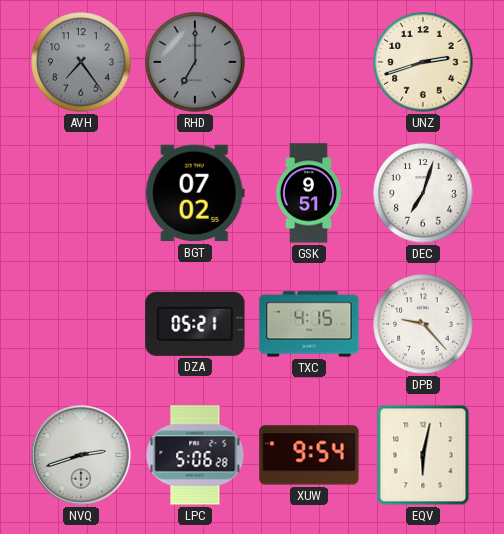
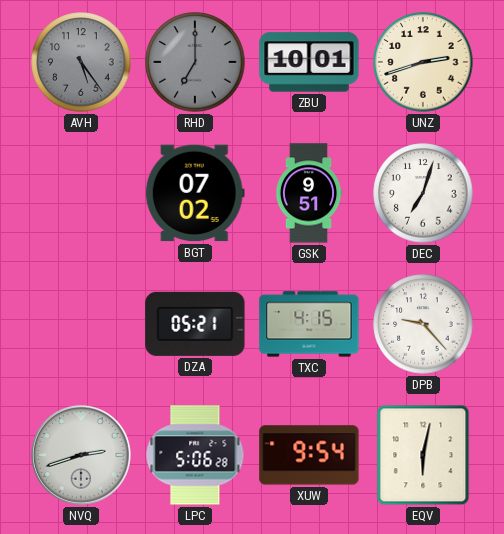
AVH: 7:24 -> 5:24 (81, 62)
ZBU: none -> 10:01 (309, 62)
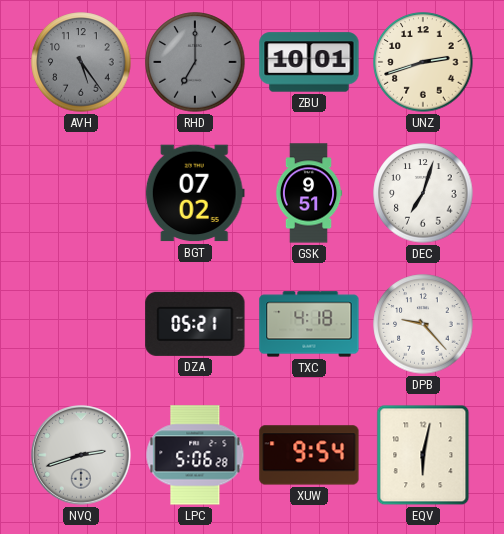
TXC: 4:15 -> 4:18 (309, 324)
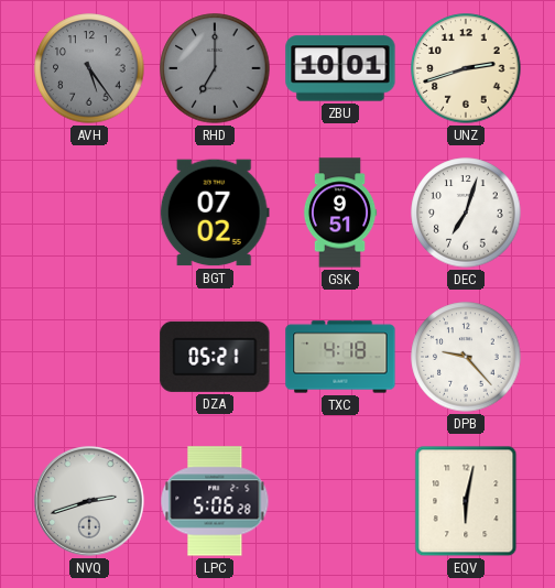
XUW: 9:54 -> none (309, 455)
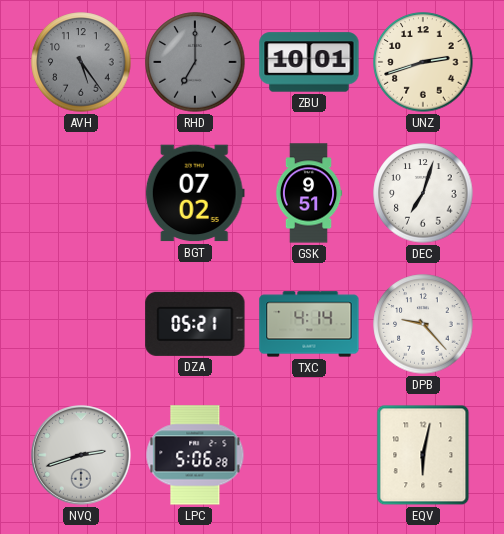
TXC: 4:18 -> 4:14 (309, 324)
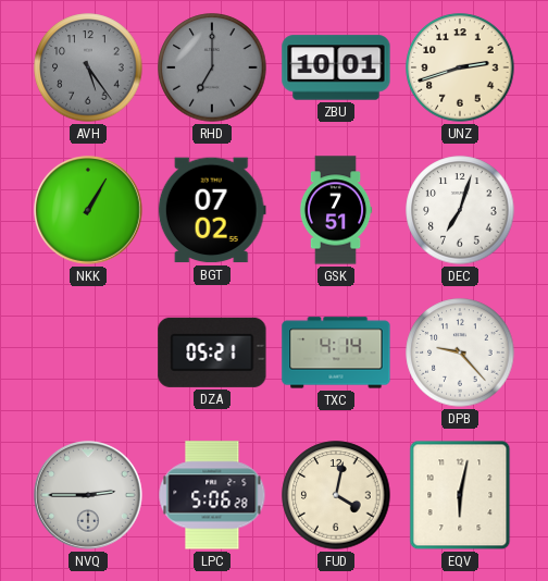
NKK: none -> 1:05 (89, 211)
GSK: 9:51 -> 7:51 (336, 210)
NVQ: 2:42 -> 2:45 (89, 496)
FUD: none -> 4:02 (336, 495)
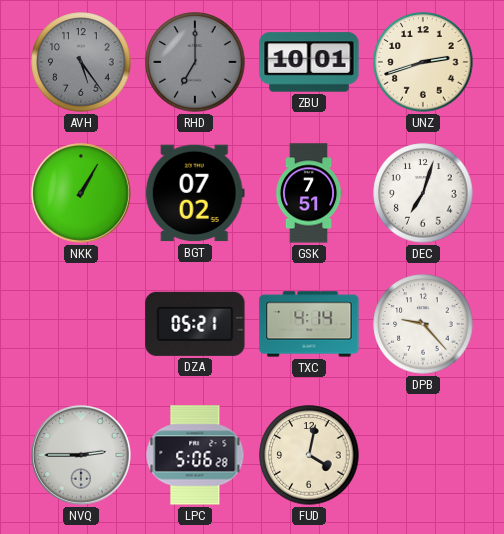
EQV: 6:02 -> none (460, 495)
